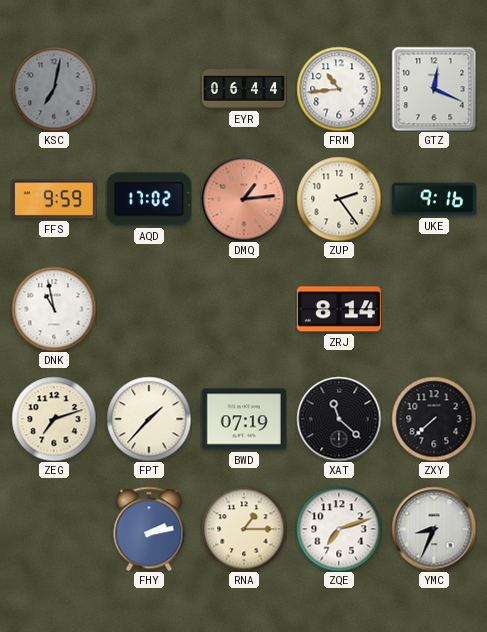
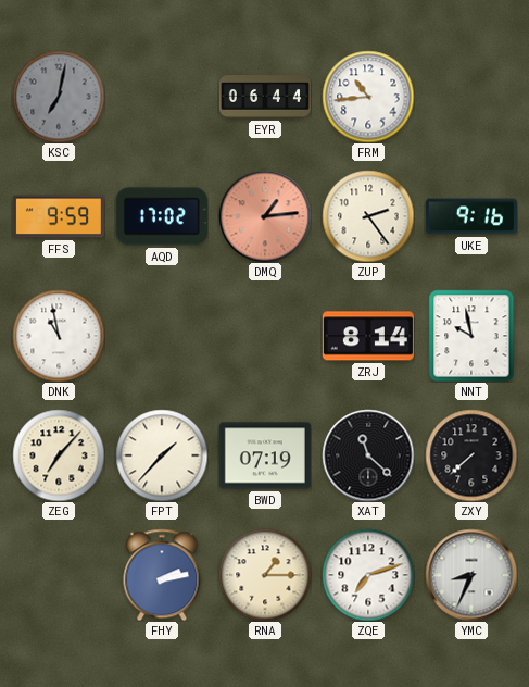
GTZ: 12:19 -> none (434, 89)
NNT: none -> 9:58 (471, 336)
ZEG: 7:12 -> 7:07 (59, 455)
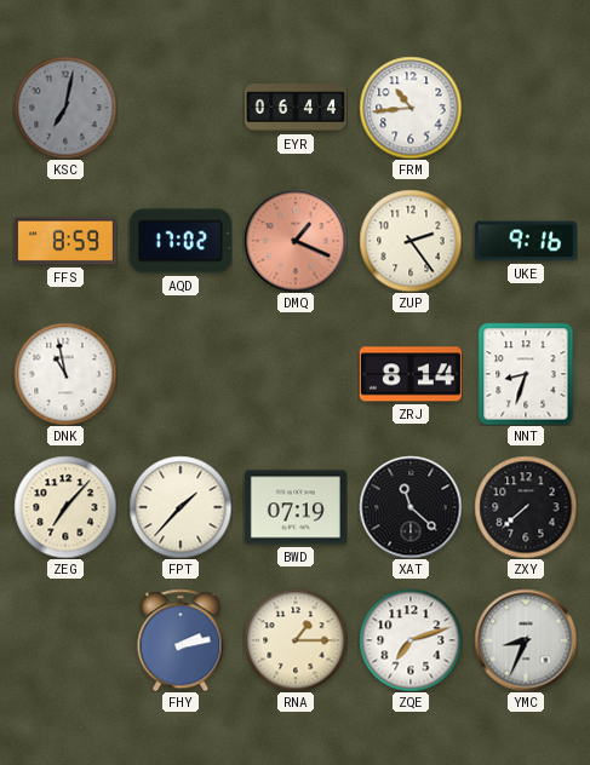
FFS: 9:59 -> 8:59 (65, 241)
DMQ: 1:14 -> 1:19 (296, 241)
NNT: 9:58 -> 8:33 (526, 374)
